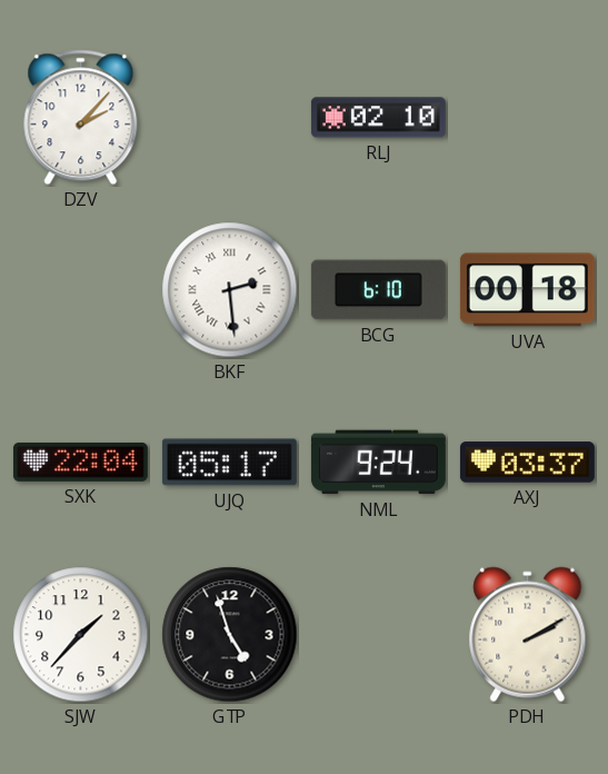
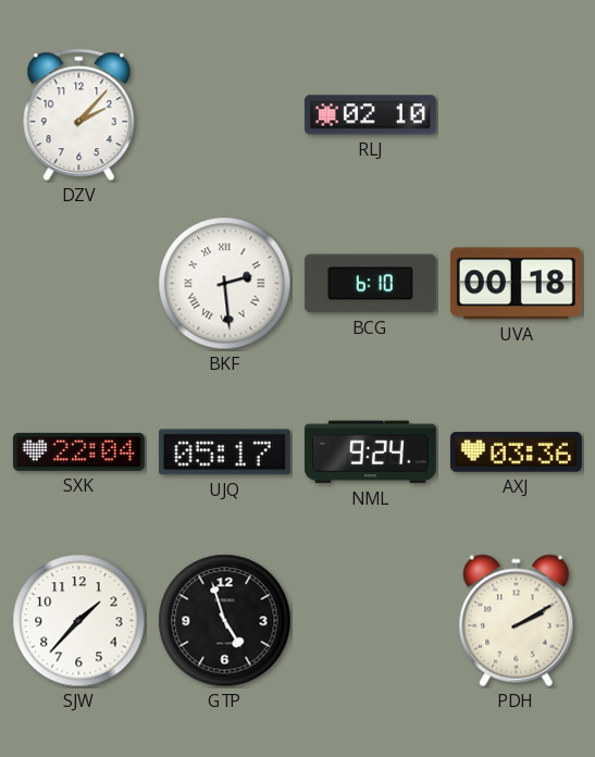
AXJ: 03:37 -> 03:36 (516, 452)
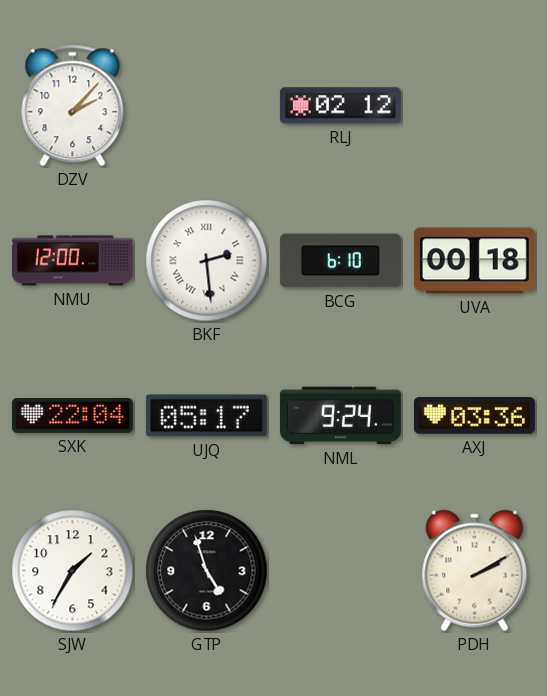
RLJ: 02:10 -> 02:12 (340, 106)
NMU: none -> 12:00 (72, 261)
SJW: 1:37 -> 1:35 (73, 571)
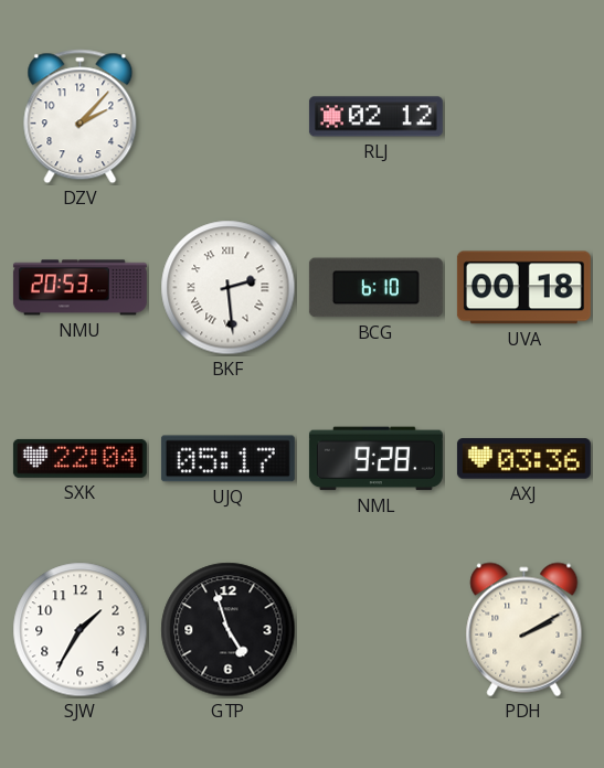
NMU: 12:00 -> 20:53 (80, 288)
NML: 9:24 -> 9:28 (375, 459)
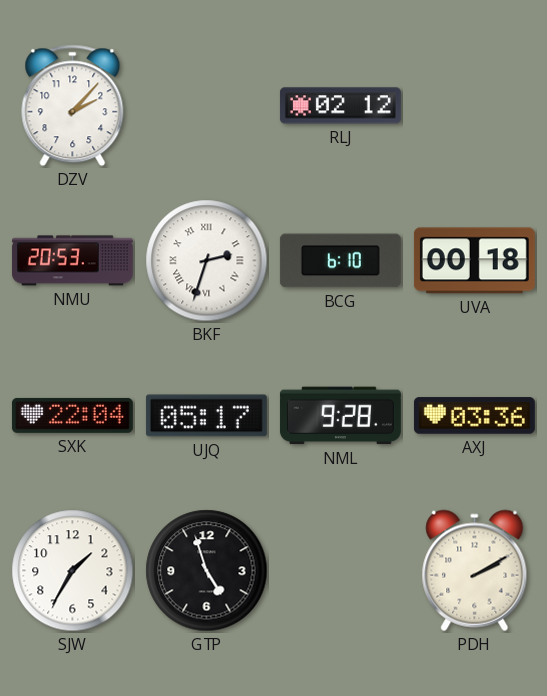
BKF: 2:29 -> 2:33 (207, 261)
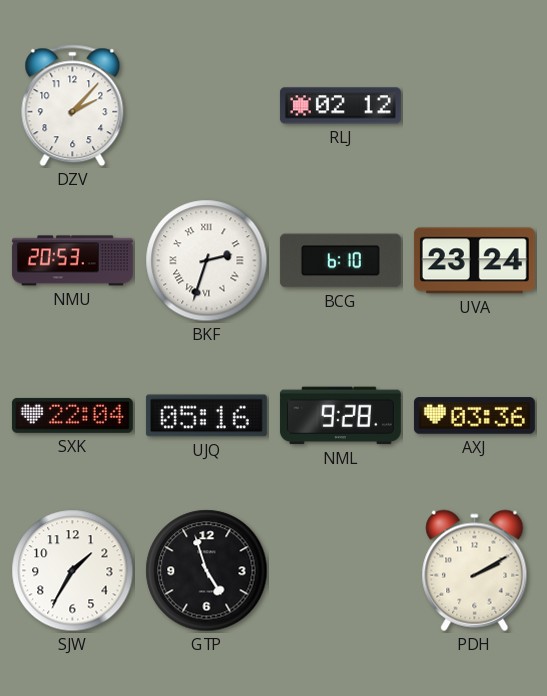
UVA: 00:18 -> 23:24 (474, 261)
UJQ: 05:17 -> 05:16 (206, 416)
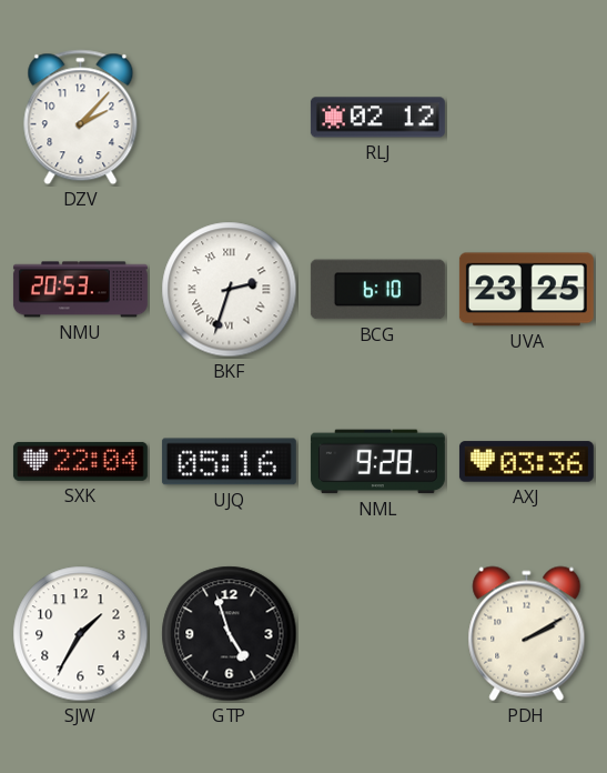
UVA: 23:24 -> 23:25 (526, 290)
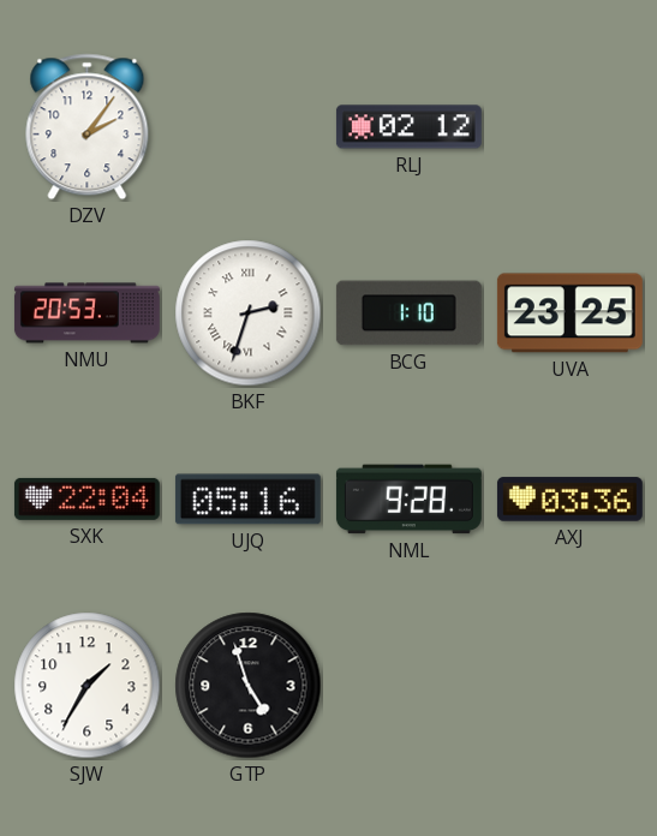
DZV: 2:07 -> 2:06 (88, 127)
BCG: 6:10 -> 1:10 (408, 313)
PDH: 2:10 -> none (527, 634)
